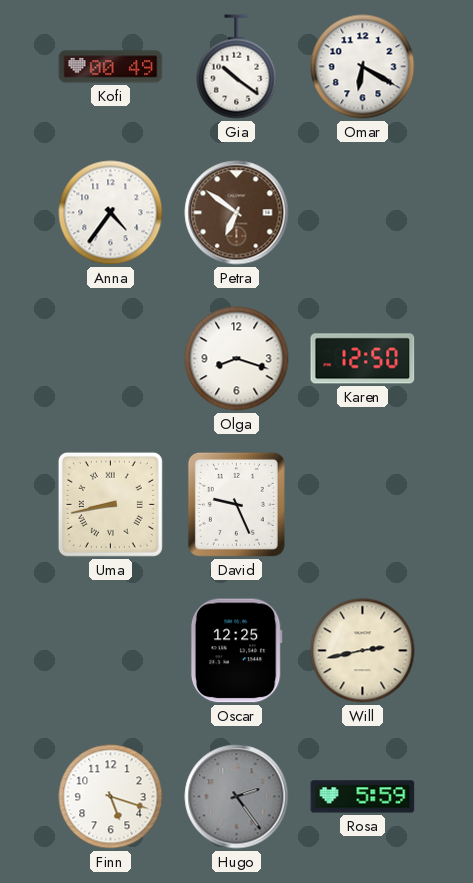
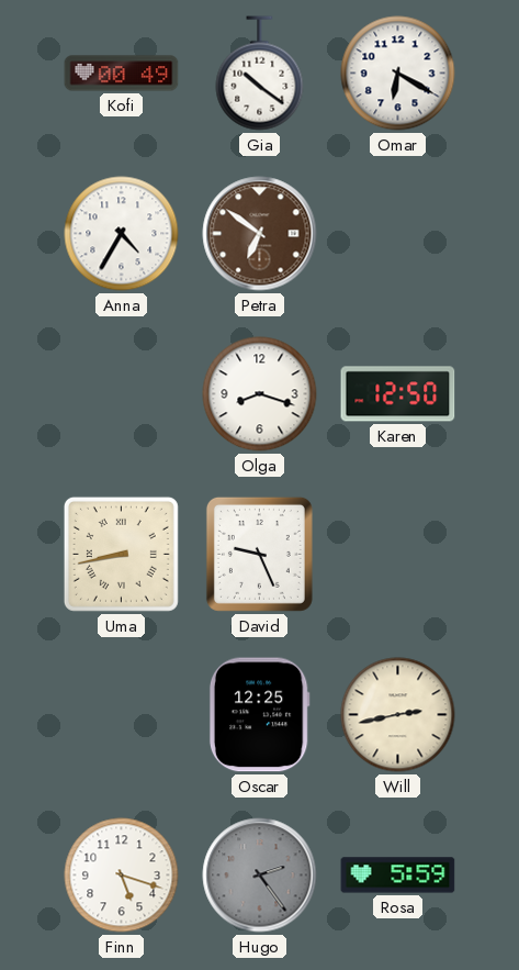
Anna: 4:36 -> 4:35 (122, 234)
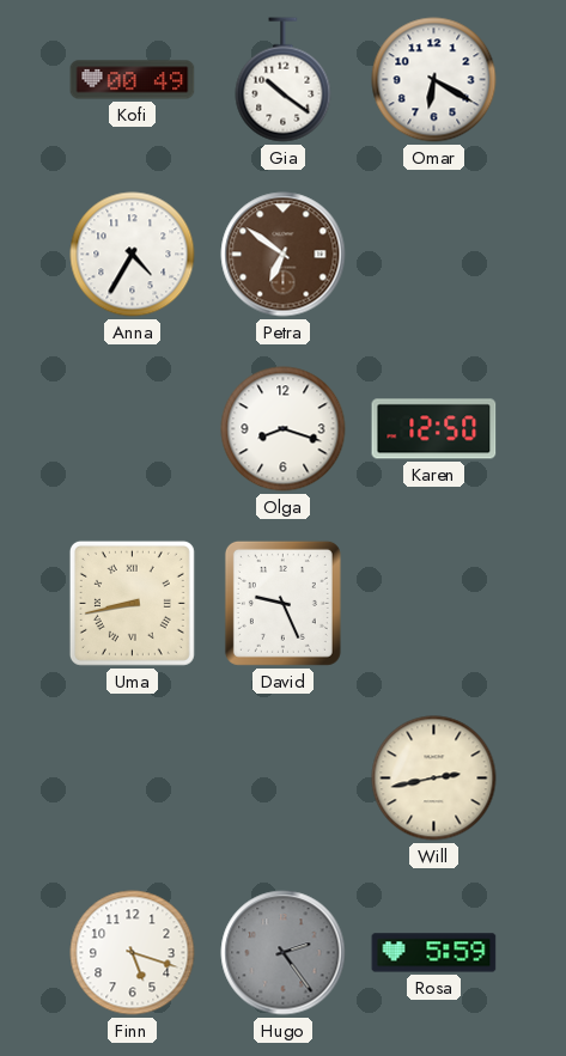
Oscar: 12:25 -> none (259, 715)
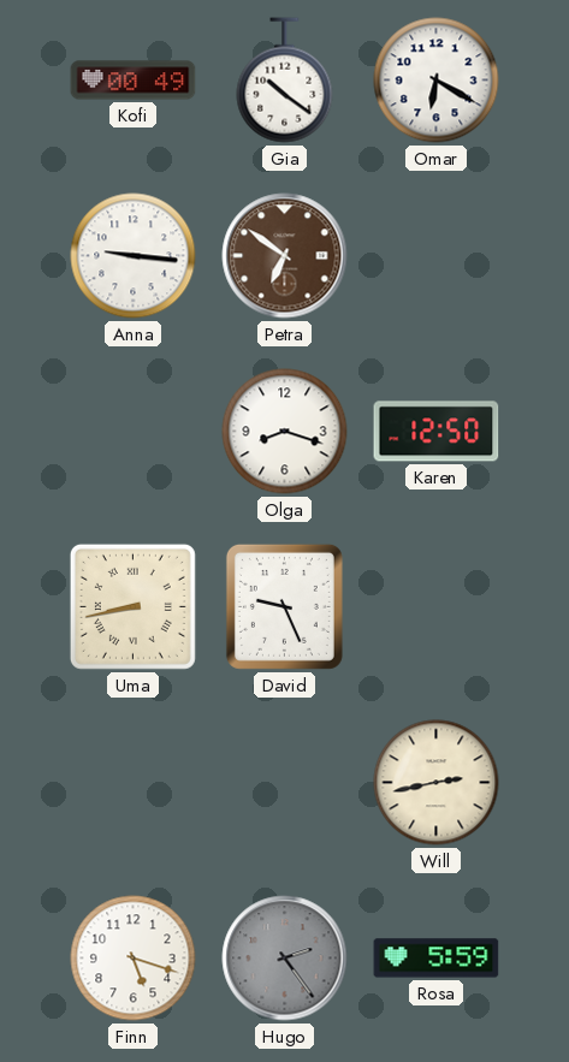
Anna: 4:35 -> 9:16 (134, 256)
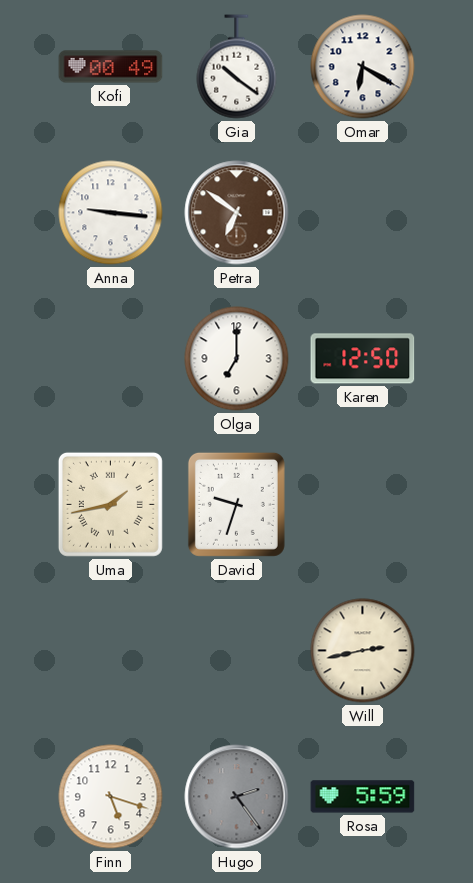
Olga: 8:18 -> 7:00 (237, 359)
Uma: 8:43 -> 1:43 (110, 504)
David: 9:26 -> 9:33 (236, 504)
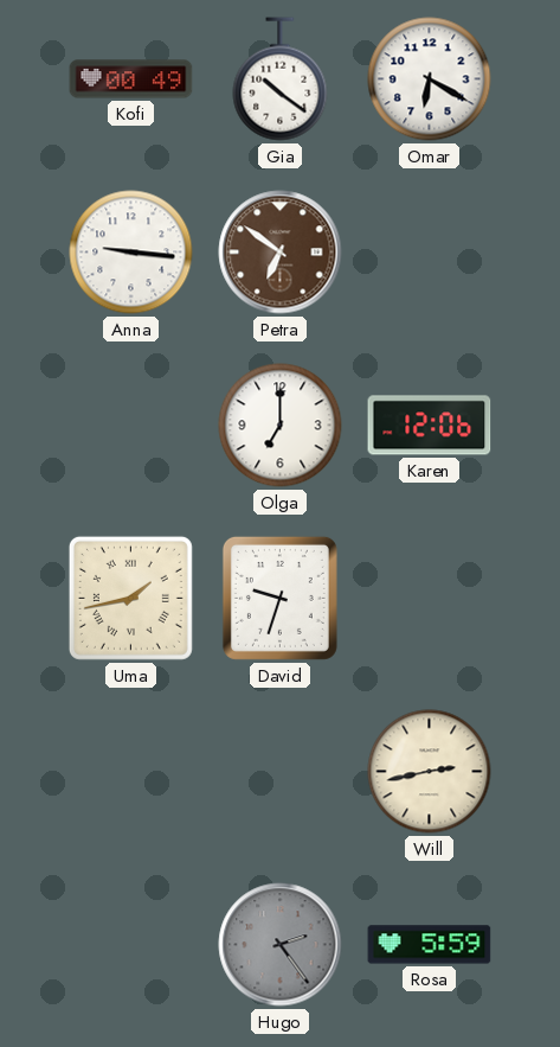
Karen: 12:50 -> 12:06 (430, 426)
Finn: 5:18 -> none (111, 797)
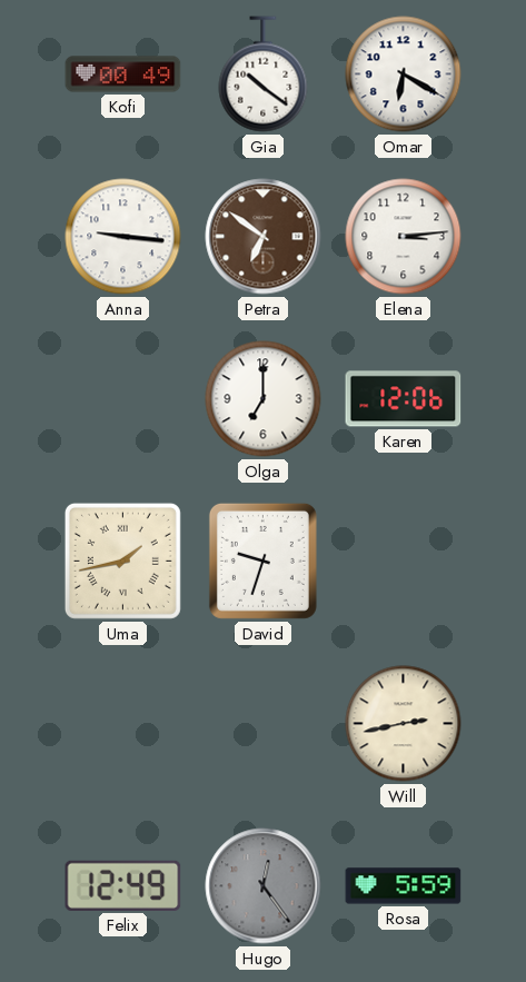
Elena: none -> 3:14 (404, 237)
Felix: none -> 12:49 (123, 885)
Hugo: 2:24 -> 12:24 (264, 886)
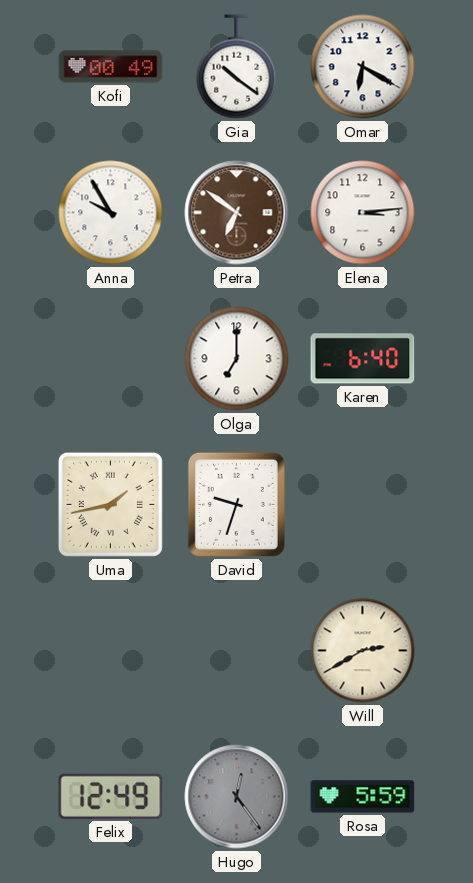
Anna: 9:16 -> 9:55 (111, 213)
Karen: 12:06 -> 6:40 (363, 359)
Will: 2:43 -> 2:40 (363, 651)
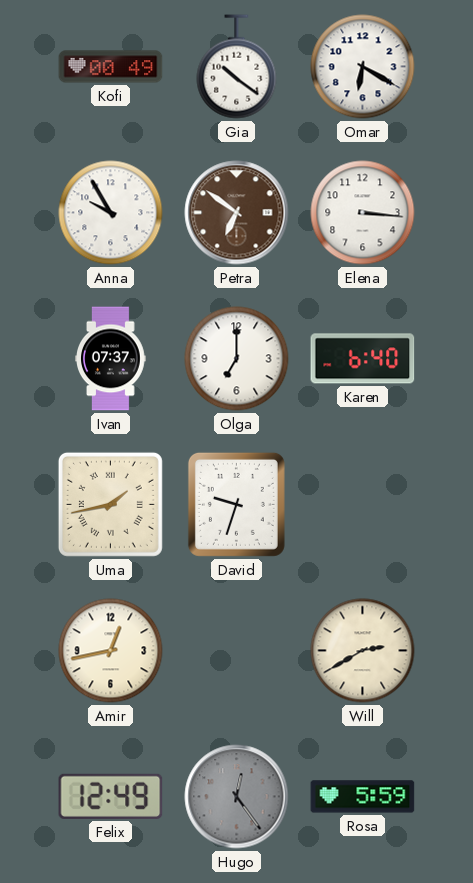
Elena: 3:14 -> 3:16 (363, 213)
Ivan: none -> 07:37 (111, 359)
Amir: none -> 12:43 (111, 651)
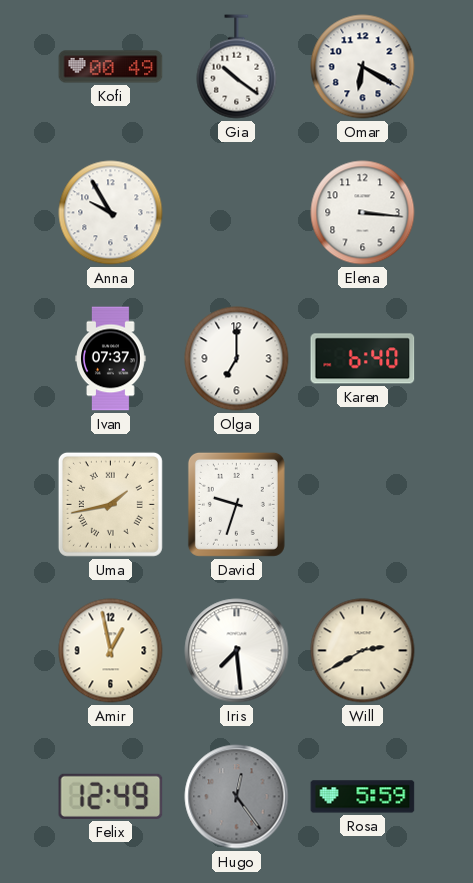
Petra: 6:51 -> none (237, 213)
Amir: 12:43 -> 12:58 (111, 651)
Iris: none -> 7:29 (237, 651)
